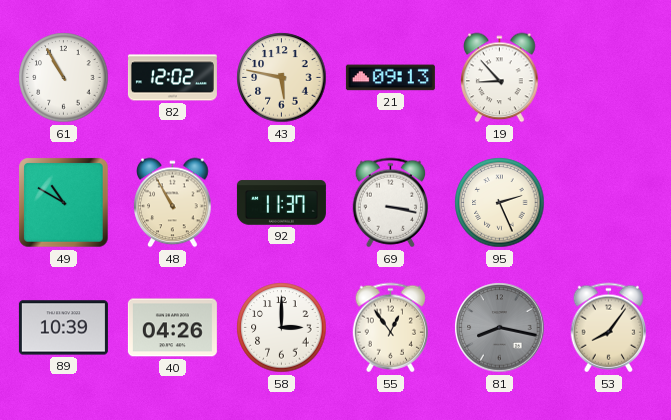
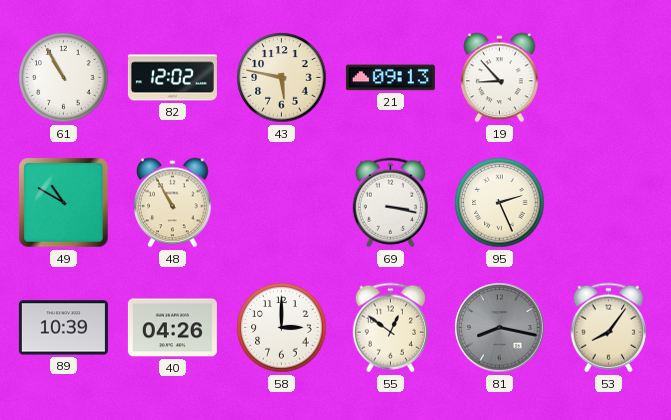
92: 11:37 -> none (281, 203)
55: 12:54 -> 12:51 (390, 328)
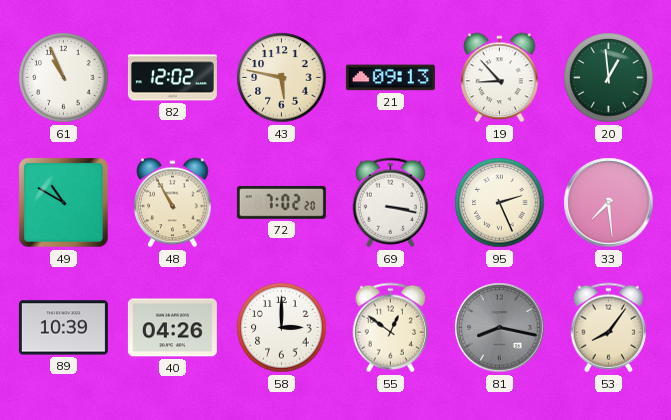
61: 10:55 -> 10:56 (64, 78)
20: none -> 12:59 (609, 78)
72: none -> 7:02 (281, 203)
33: none -> 7:29 (609, 203)
